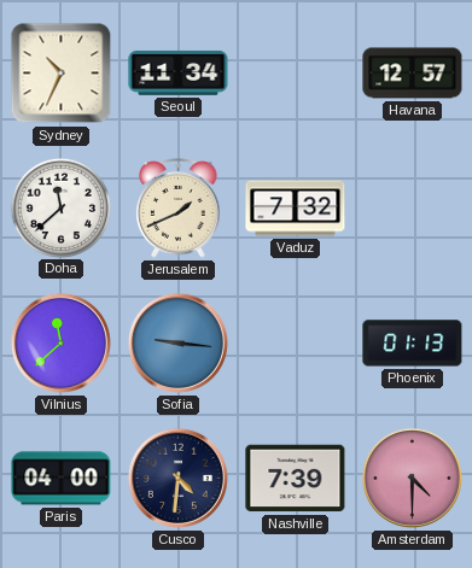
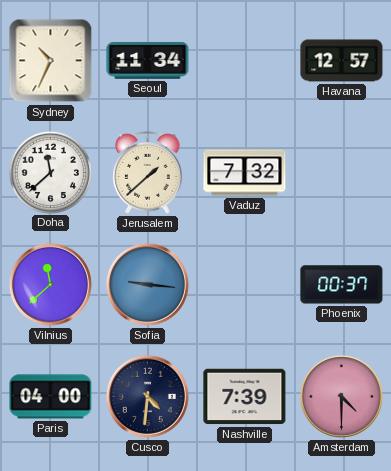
Jerusalem: 1:41 -> 1:38 (148, 173)
Phoenix: 01:13 -> 00:37 (342, 285)
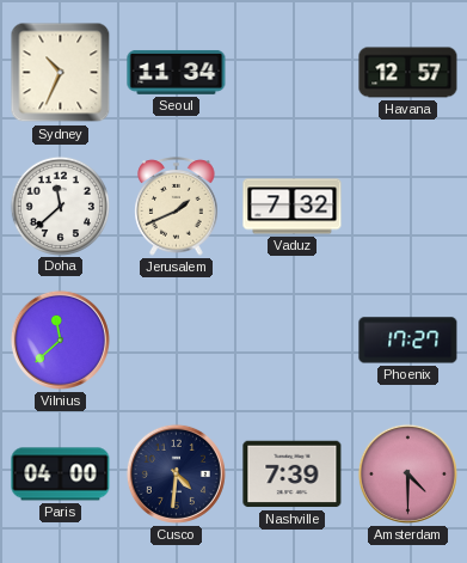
Jerusalem: 1:38 -> 1:41 (177, 207)
Sofia: 9:16 -> none (147, 284)
Phoenix: 00:37 -> 17:27 (408, 341)
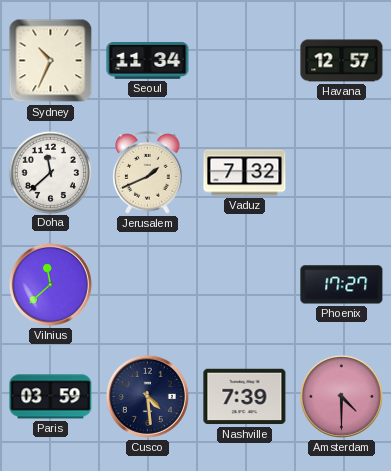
Paris: 04:00 -> 03:59 (51, 397)
Cusco: 4:31 -> 4:29 (147, 396)
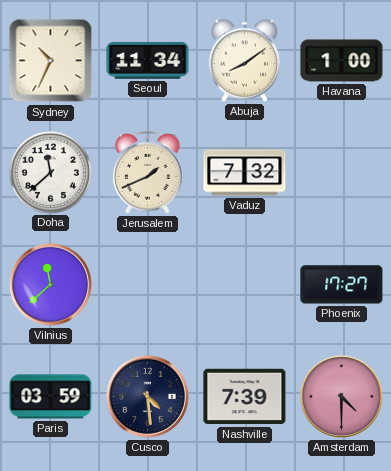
Abuja: none -> 8:09 (245, 60)
Havana: 12:57 -> 1:00 (342, 61)
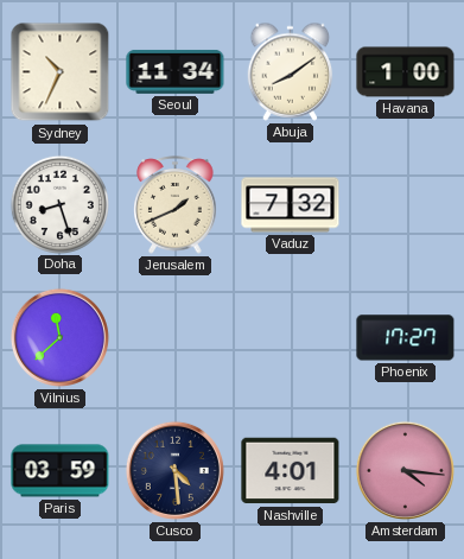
Doha: 11:38 -> 8:27 (59, 204)
Nashville: 7:39 -> 4:01 (291, 471)
Amsterdam: 4:30 -> 4:16 (405, 470)
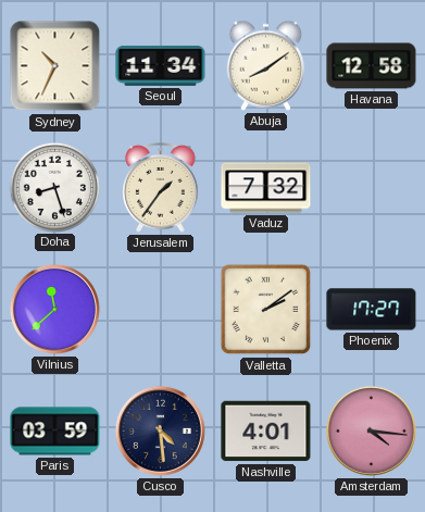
Havana: 1:00 -> 12:58 (372, 66)
Jerusalem: 1:41 -> 1:36 (161, 188)
Valletta: none -> 2:09 (266, 310)
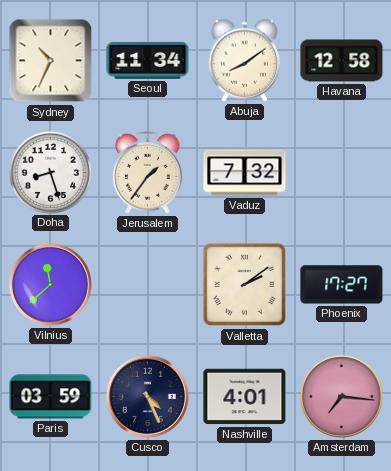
Cusco: 4:29 -> 4:26 (147, 396)
Amsterdam: 4:16 -> 7:16 (341, 396)
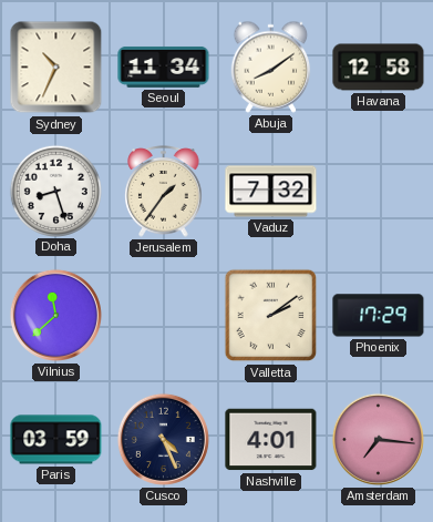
Phoenix: 17:27 -> 17:29 (379, 316)
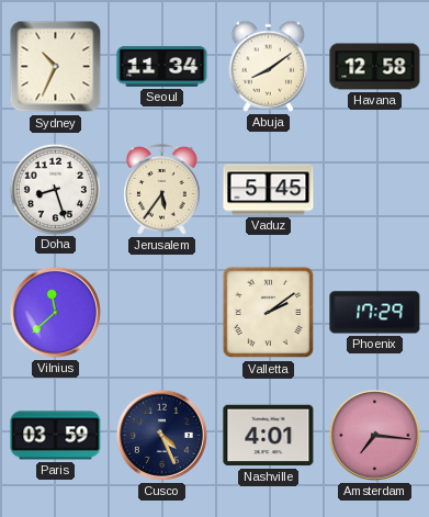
Jerusalem: 1:36 -> 5:36 (162, 190)
Vaduz: 7:32 -> 5:45 (269, 190)
